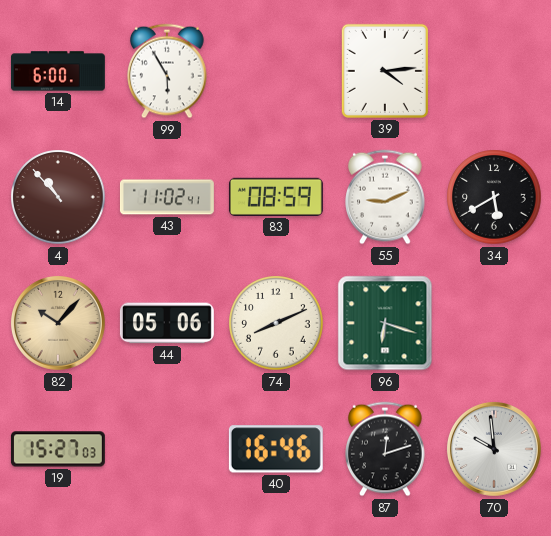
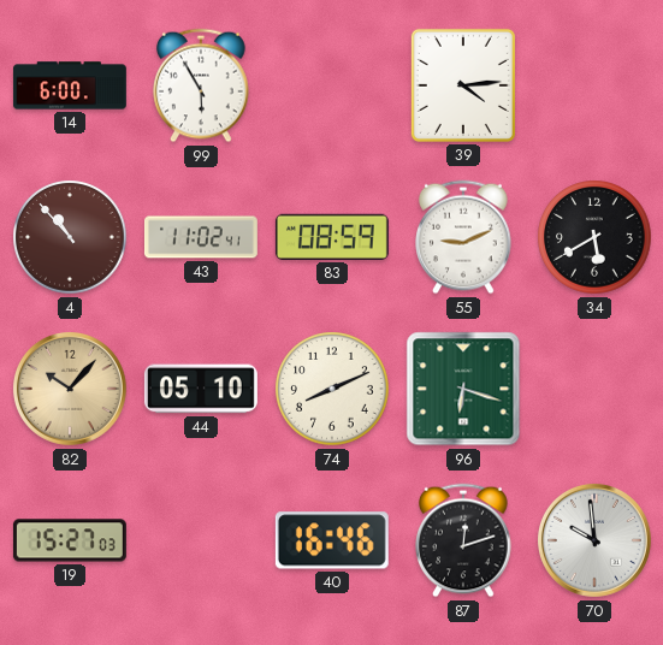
44: 05:06 -> 05:10 (201, 389)
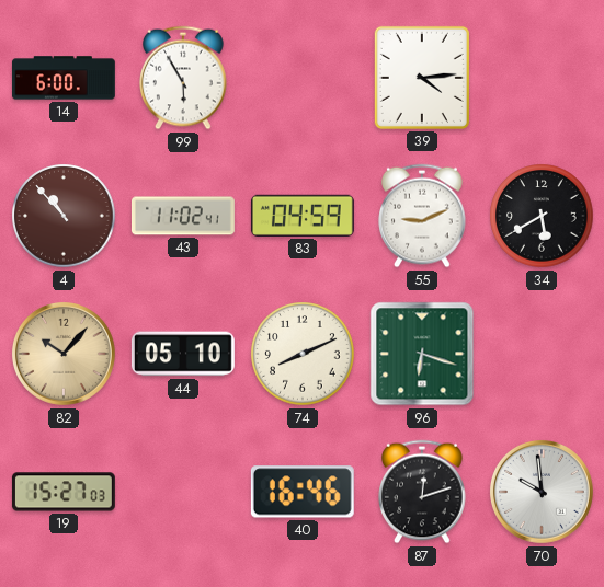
83: 08:59 -> 04:59 (303, 216)
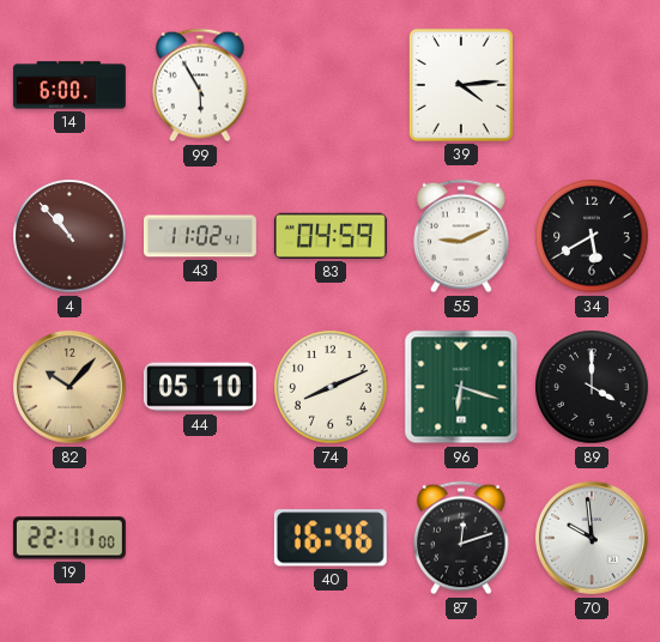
89: none -> 4:00 (592, 387)
19: 15:27 -> 22:11 (69, 538)
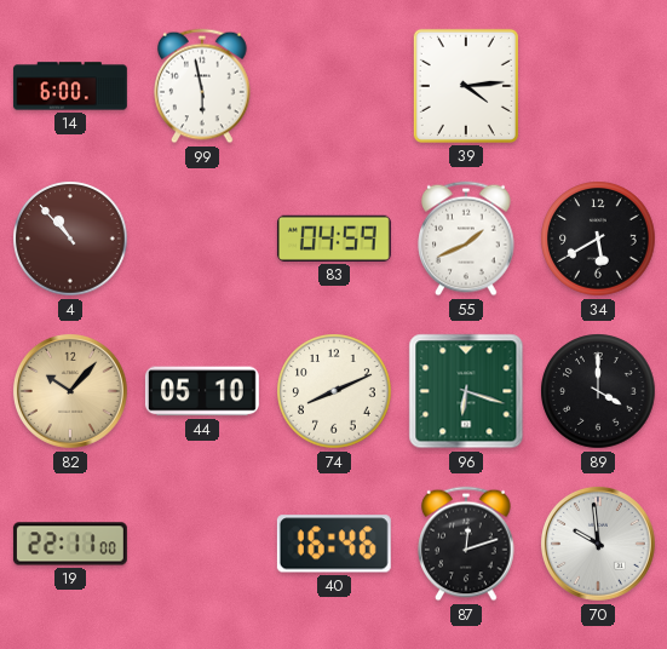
99: 5:55 -> 5:58 (202, 86)
43: 11:02 -> none (200, 236)
55: 9:11 -> 1:41 (466, 239)
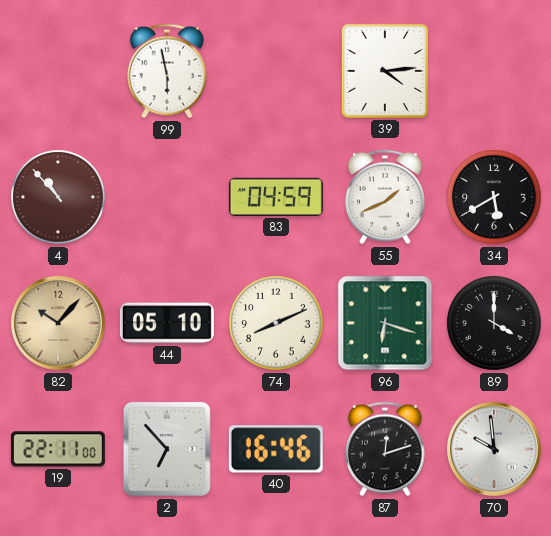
14: 6:00 -> none (70, 86)
2: none -> 6:53 (167, 449)
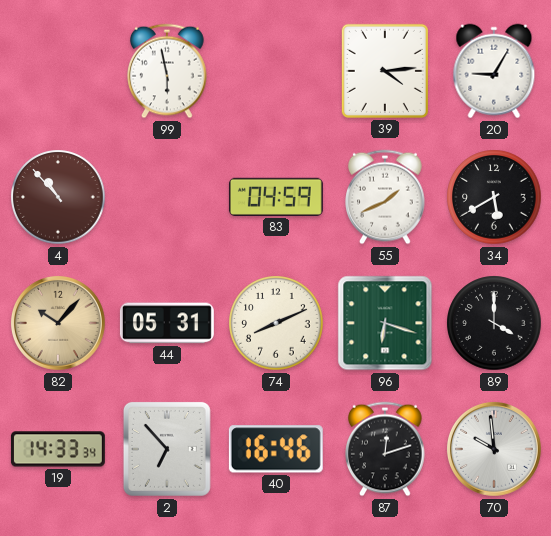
20: none -> 9:05 (494, 71)
44: 05:10 -> 05:31 (167, 323)
19: 22:11 -> 14:33 (58, 449)
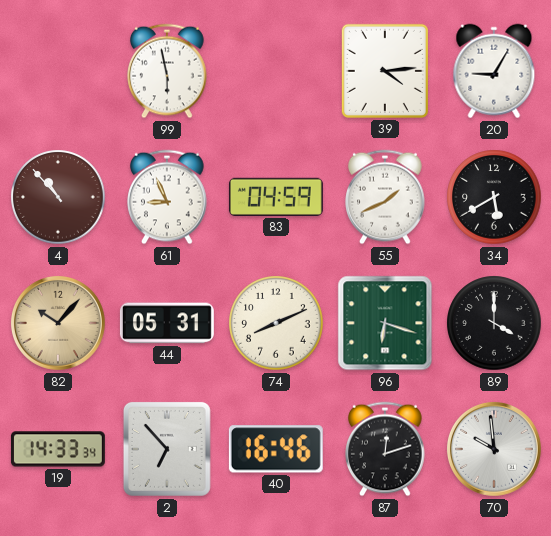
61: none -> 8:56 (167, 197)
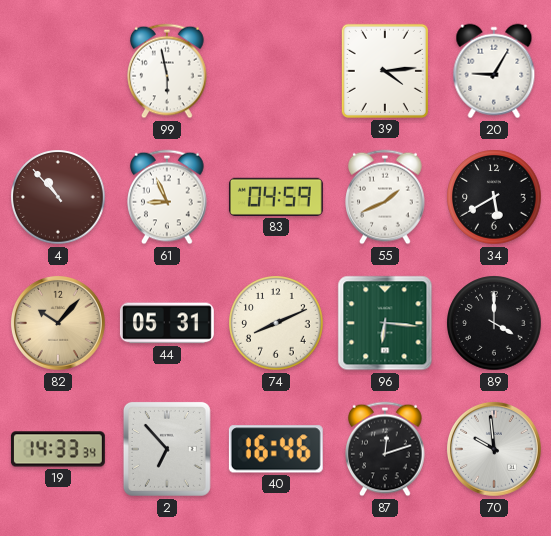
96: 6:18 -> 6:16 (385, 323)
